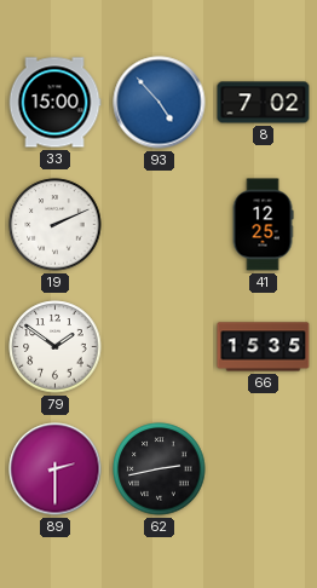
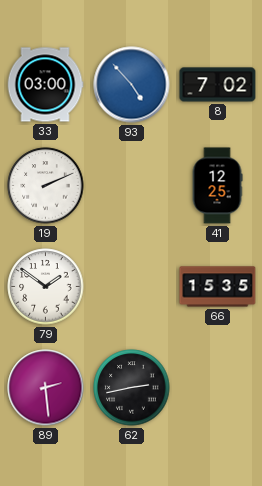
33: 15:00 -> 03:00 (45, 85)
89: 2:30 -> 2:29 (46, 388)
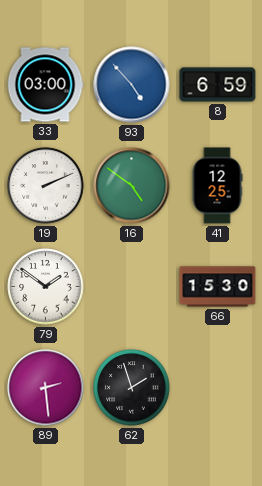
8: 7:02 -> 6:59 (218, 85)
16: none -> 4:51 (132, 186)
66: 15:35 -> 15:30 (218, 287)
62: 2:43 -> 1:57 (132, 388)
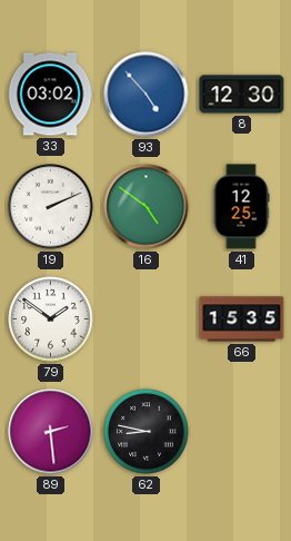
33: 03:00 -> 03:02 (50, 95)
8: 6:59 -> 12:30 (242, 95)
66: 15:30 -> 15:35 (242, 319)
62: 1:57 -> 8:47 (147, 432)
